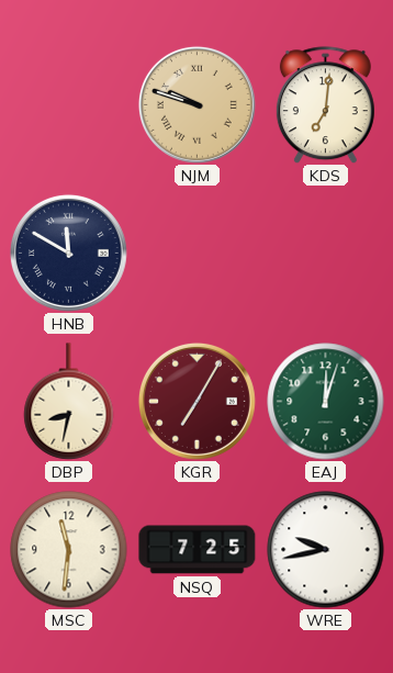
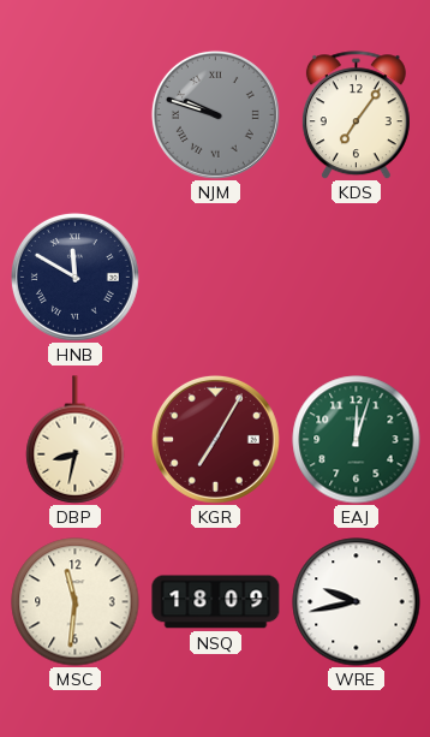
NJM dial: champagne -> grey (215, 114)
KDS: 7:01 -> 7:06 (356, 115)
NSQ: 7:25 -> 18:09 (216, 602)
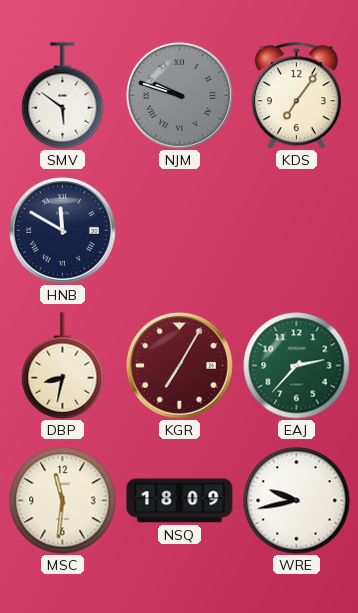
SMV: none -> 5:51 (63, 96)
EAJ: 12:03 -> 2:37 (297, 366)
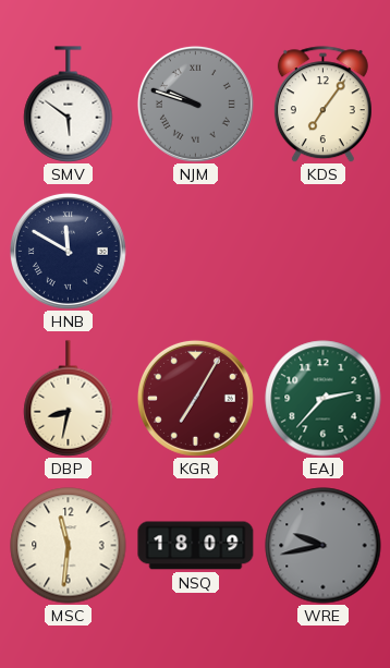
WRE dial: white -> grey (324, 546)
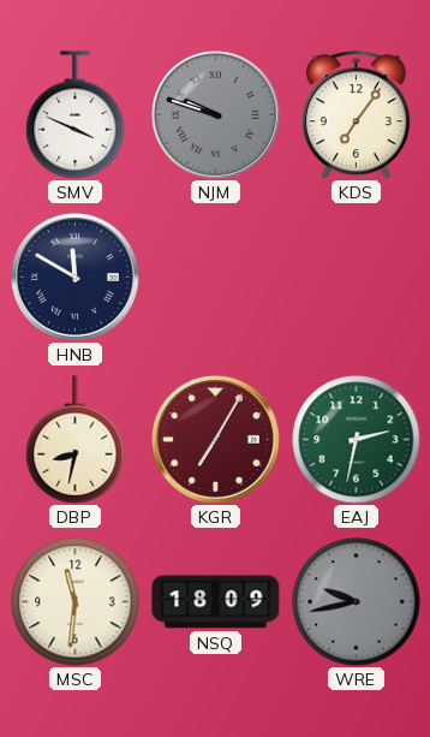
SMV: 5:51 -> 3:49 (76, 115)
EAJ: 2:37 -> 2:32 (357, 440)
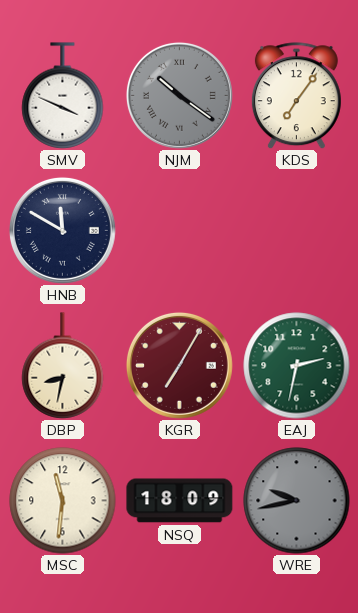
NJM: 9:48 -> 10:21 (179, 95)
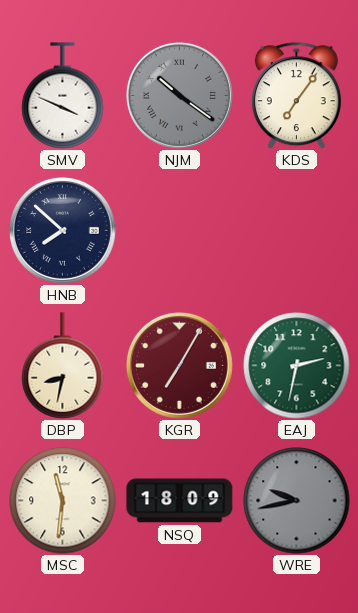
HNB: 11:50 -> 7:52 (62, 230)
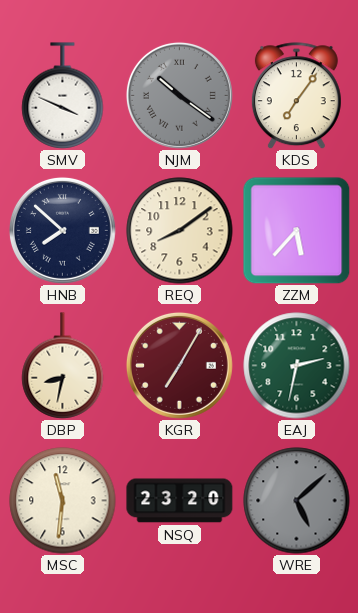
REQ: none -> 8:09 (180, 231)
ZZM: none -> 5:37 (296, 230)
NSQ: 18:09 -> 23:20 (180, 501)
WRE: 9:43 -> 5:08 (297, 501)
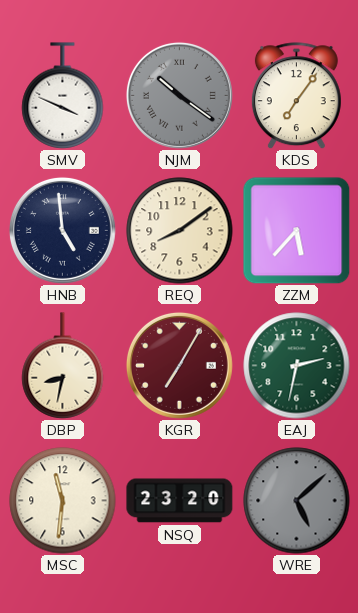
HNB: 7:52 -> 4:59 (62, 230)
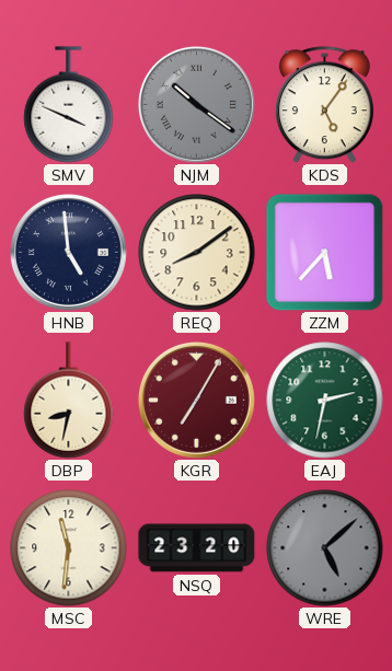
KDS: 7:06 -> 5:06 (324, 105)
